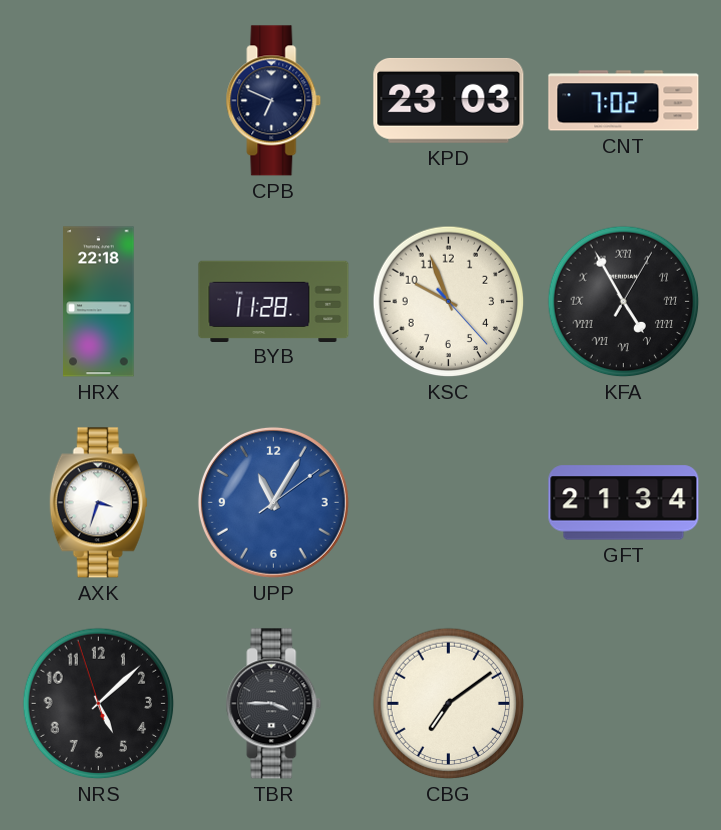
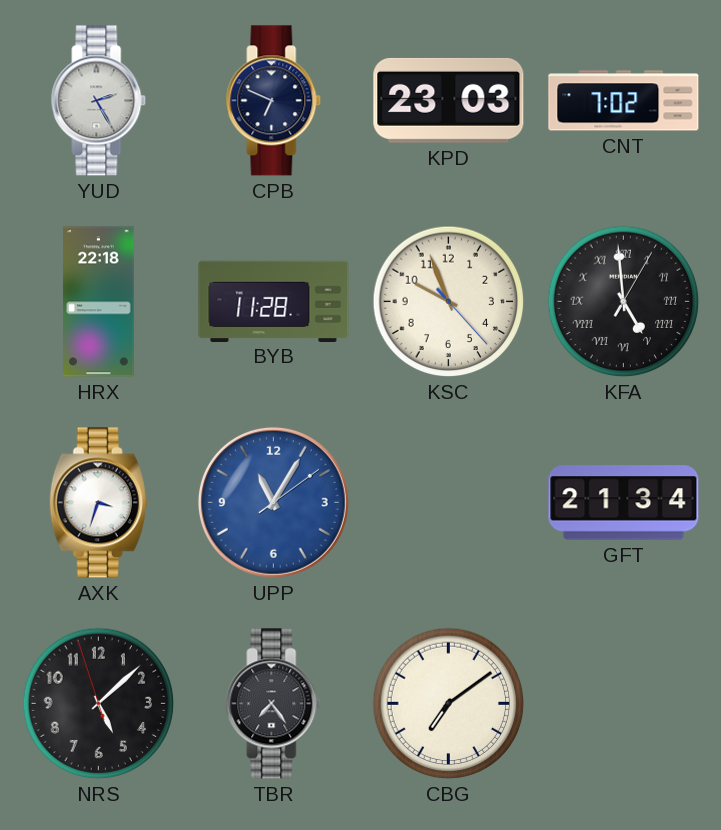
YUD: none -> 2:25 (99, 101)
KFA: 4:55 -> 4:59 (624, 302)
TBR: 3:45 -> 7:24 (274, 704)
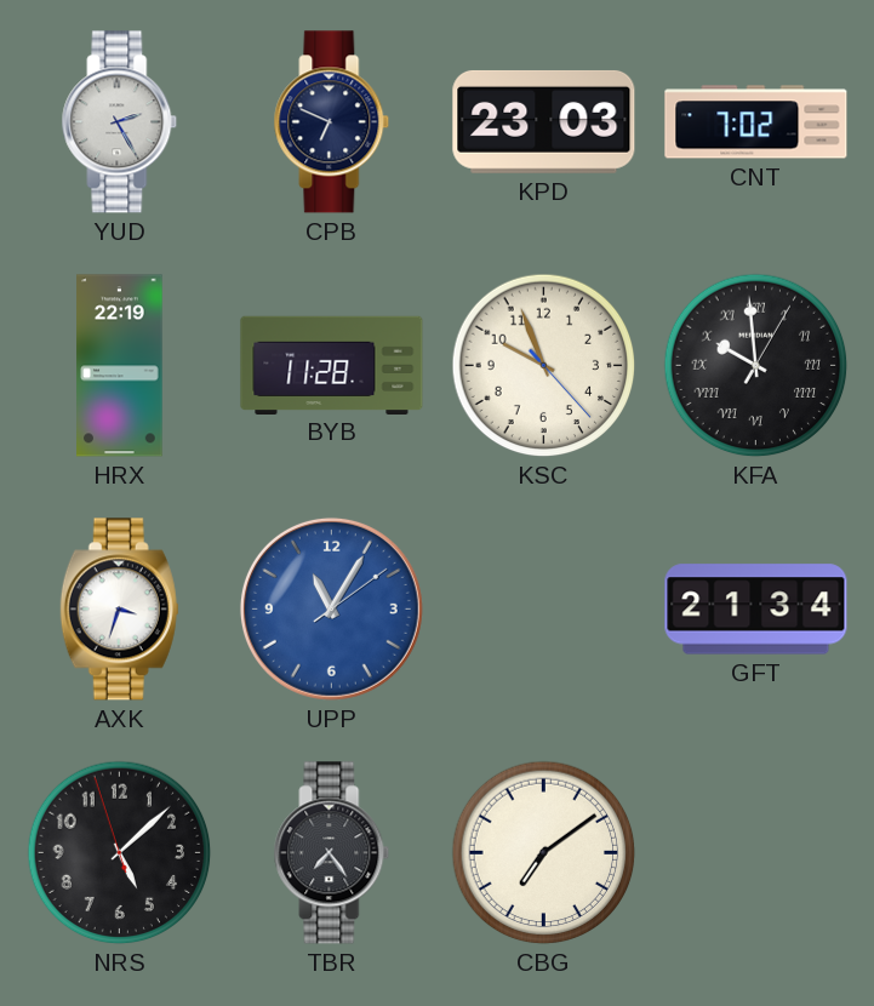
HRX: 22:18 -> 22:19 (120, 366)
KFA: 4:59 -> 9:59 (756, 366)
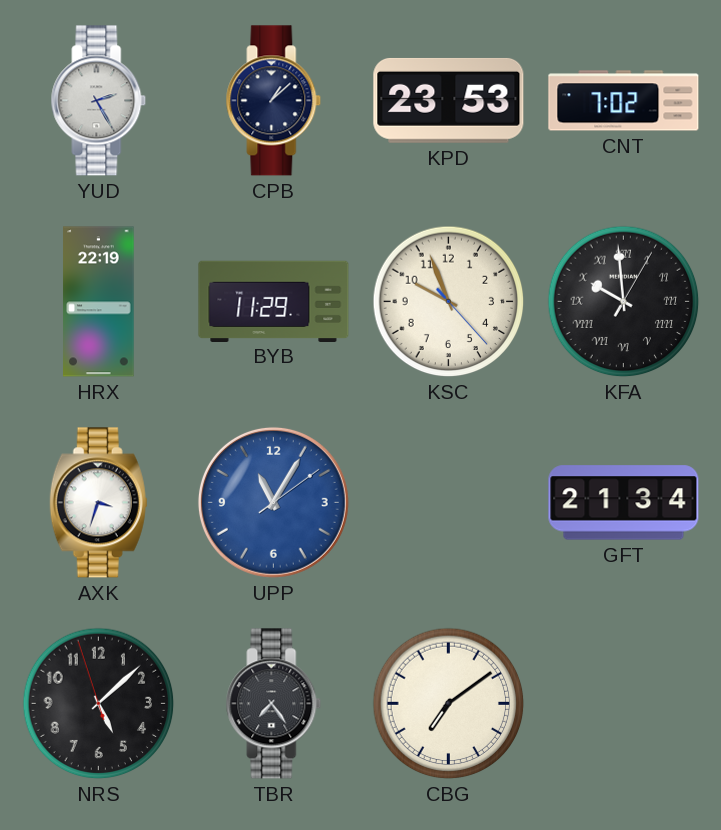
CPB: 6:49 -> 1:08 (274, 101)
KPD: 23:03 -> 23:53 (449, 100)
BYB: 11:28 -> 11:29 (274, 301)
